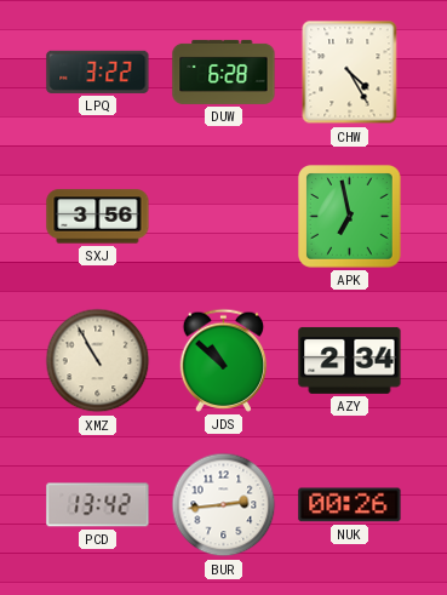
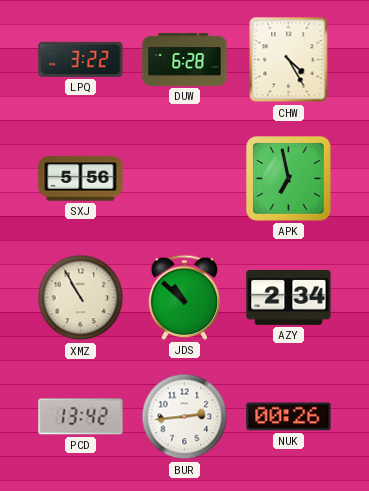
SXJ: 3:56 -> 5:56 (81, 179)
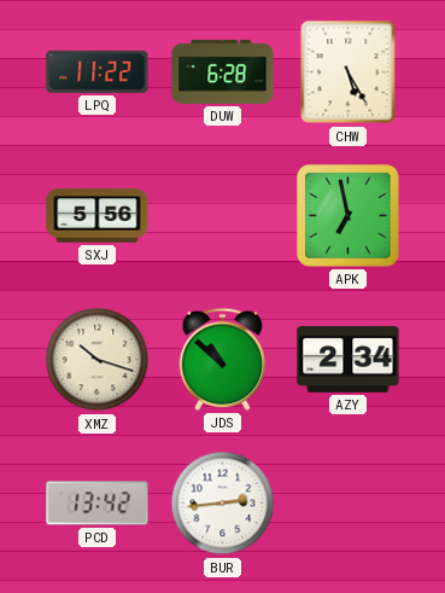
LPQ: 3:22 -> 11:22 (98, 71)
CHW: 4:25 -> 5:25 (349, 72)
XMZ: 10:55 -> 10:18 (98, 360)
NUK: 00:26 -> none (289, 417)
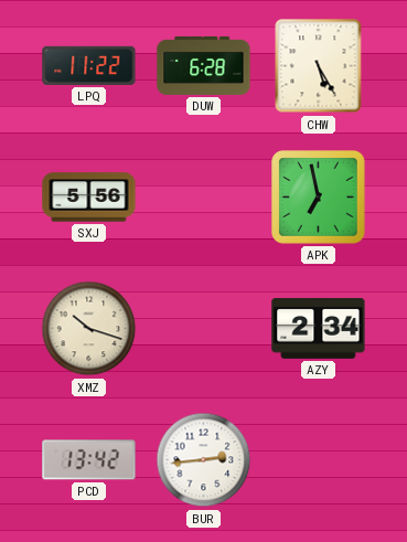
JDS: 10:52 -> none (223, 359)
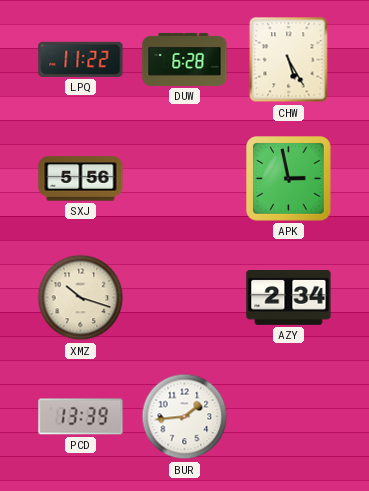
APK: 6:58 -> 2:58 (289, 179)
PCD: 13:42 -> 13:39 (81, 417)
BUR: 2:44 -> 1:44 (185, 417)
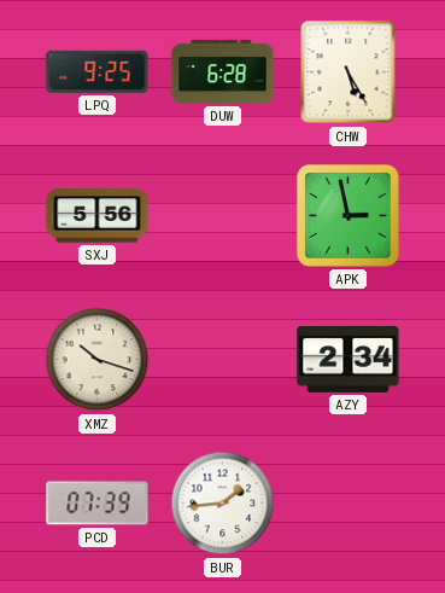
LPQ: 11:22 -> 9:25 (98, 71)
PCD: 13:39 -> 07:39 (98, 504)
